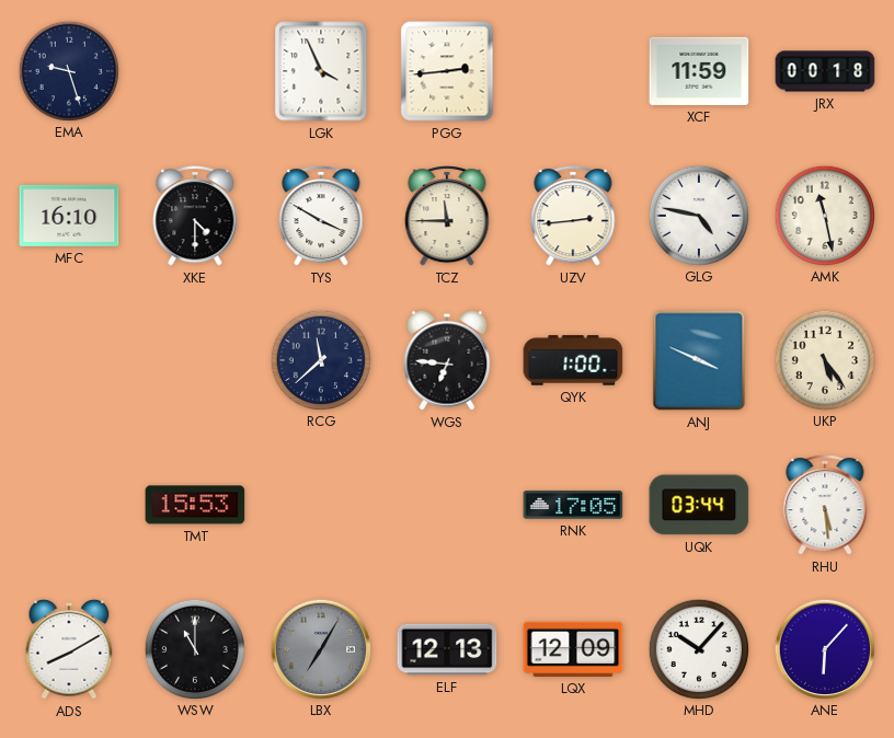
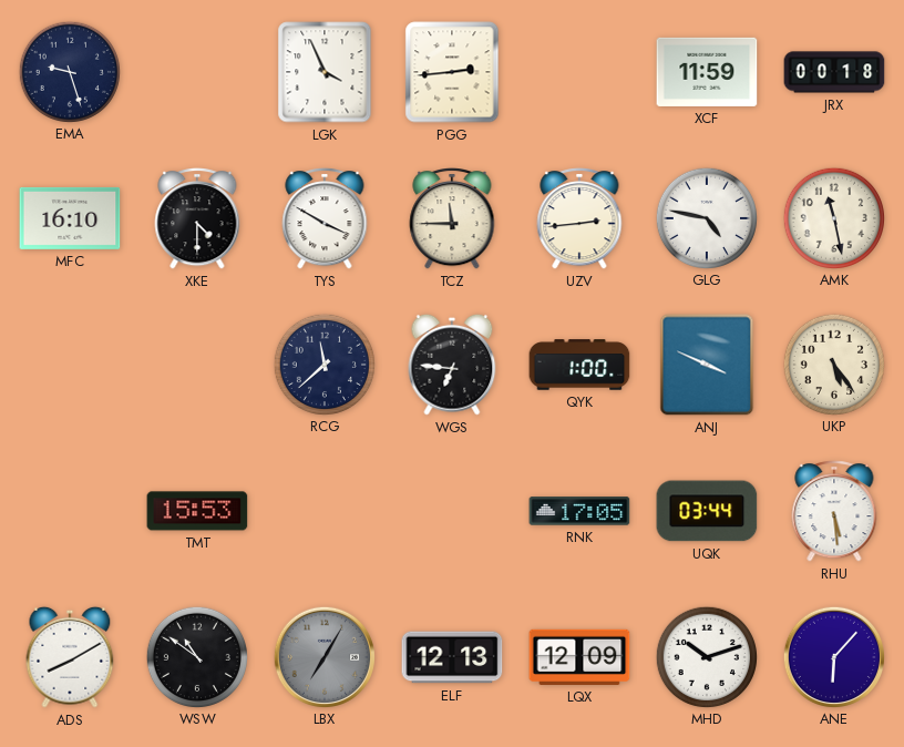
WSW: 11:00 -> 10:51 (196, 656)
MHD: 10:07 -> 10:12 (706, 656)
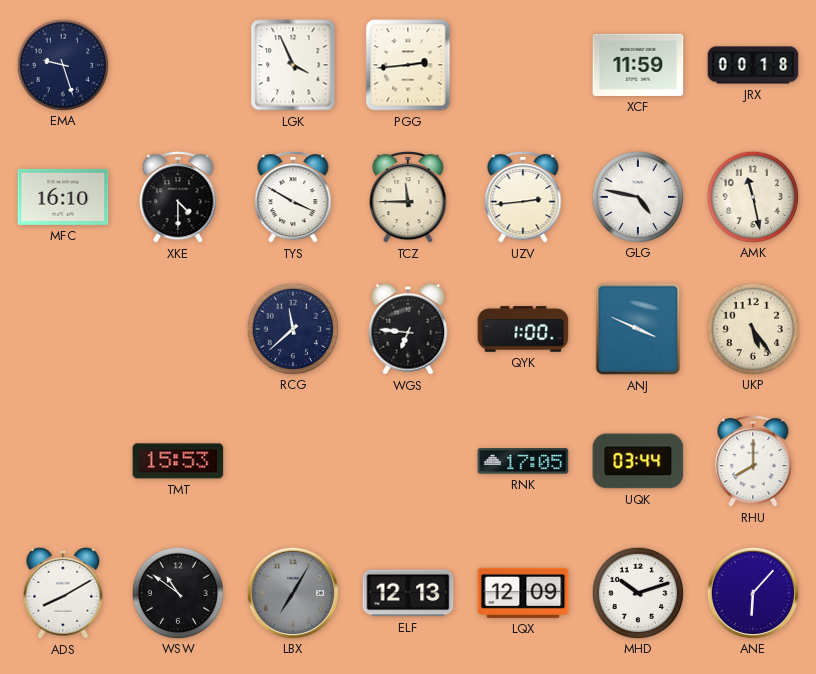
RHU: 5:29 -> 8:00 (753, 462)
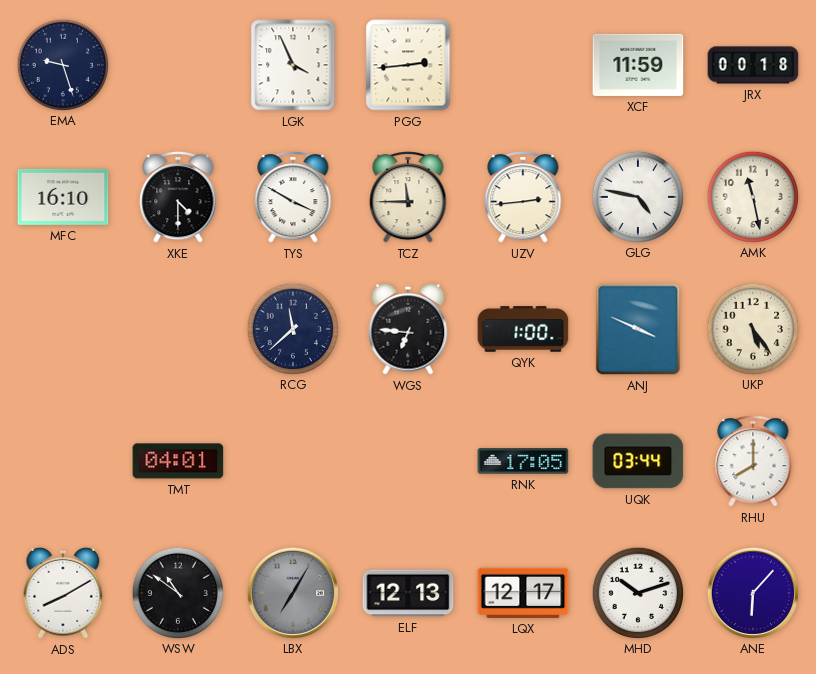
TMT: 15:53 -> 04:01 (178, 461)
LQX: 12:09 -> 12:17 (523, 593)
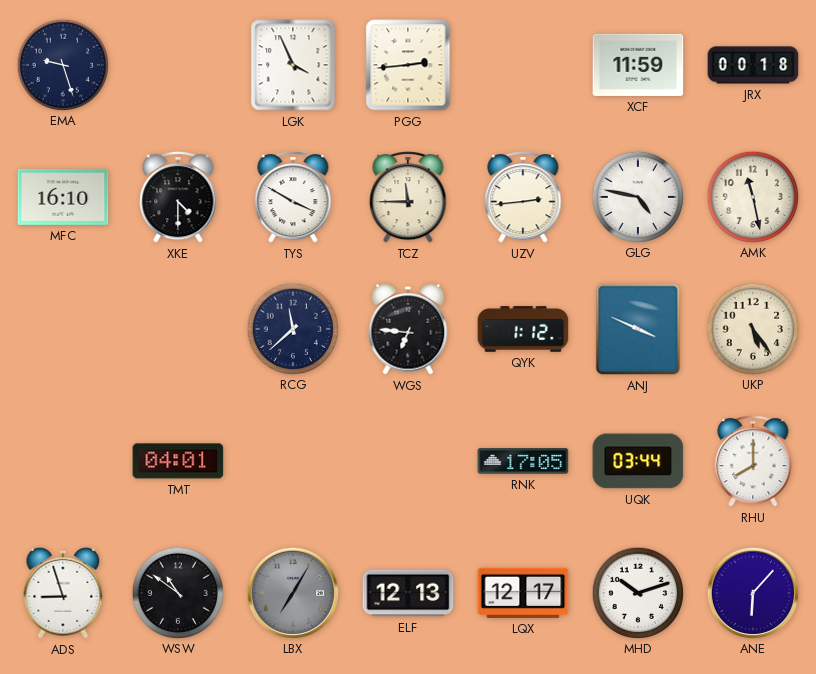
QYK: 1:00 -> 1:12 (523, 329)
ADS: 8:10 -> 8:57 (63, 593)
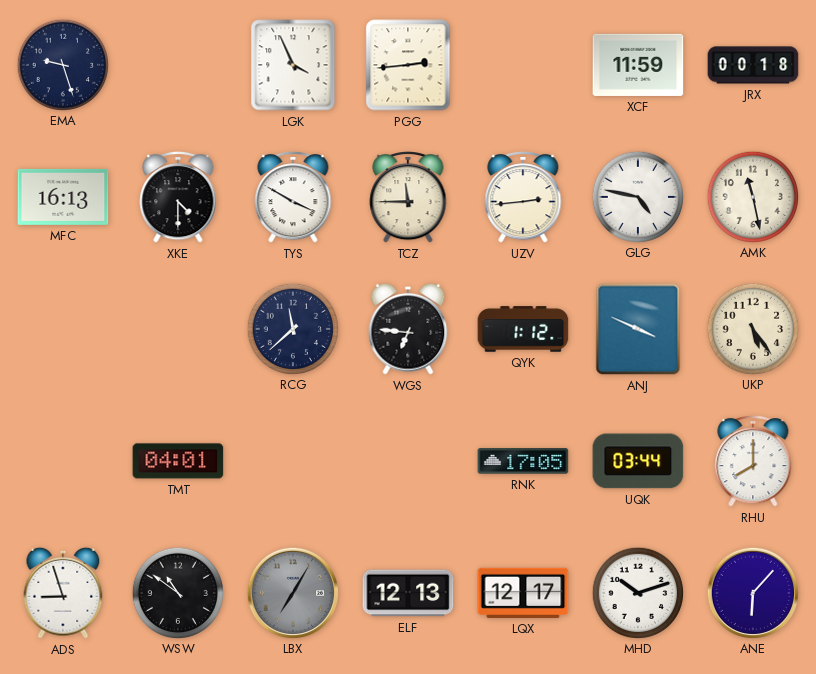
MFC: 16:10 -> 16:13 (63, 197)
